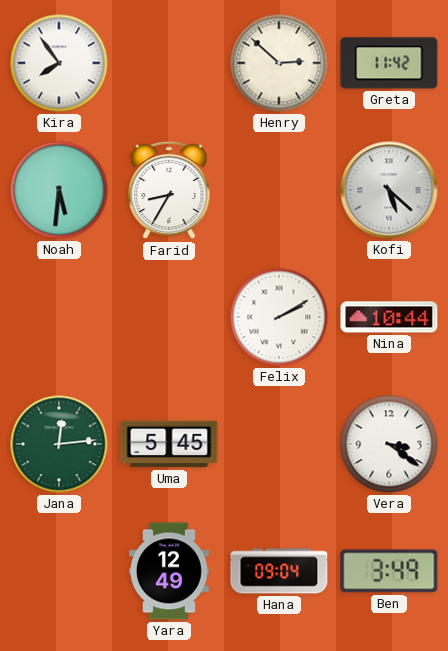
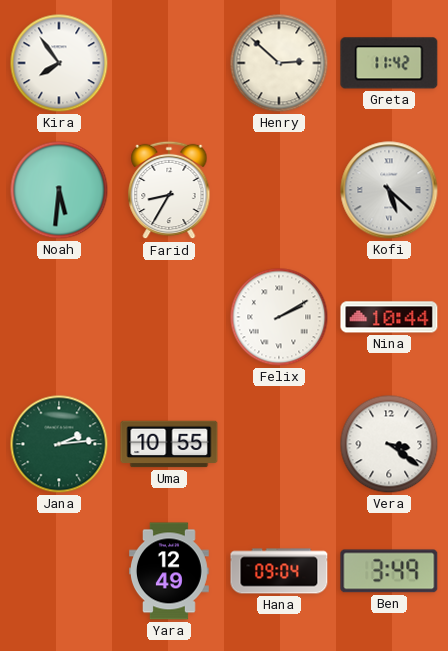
Jana: 12:14 -> 2:14 (59, 444)
Uma: 5:45 -> 10:55 (169, 444)
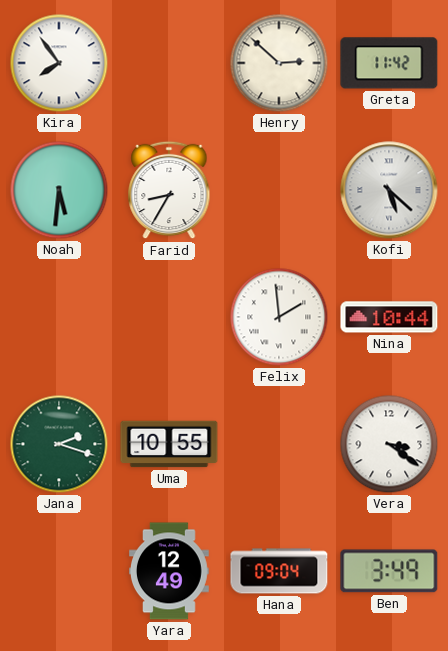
Felix: 2:10 -> 1:59 (279, 317)
Jana: 2:14 -> 2:18 (59, 444)
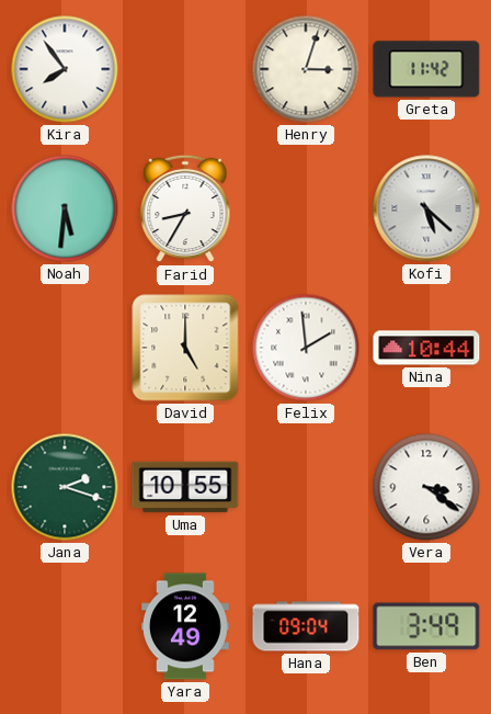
Henry: 2:52 -> 3:03 (306, 69)
David: none -> 5:00 (185, 348)
